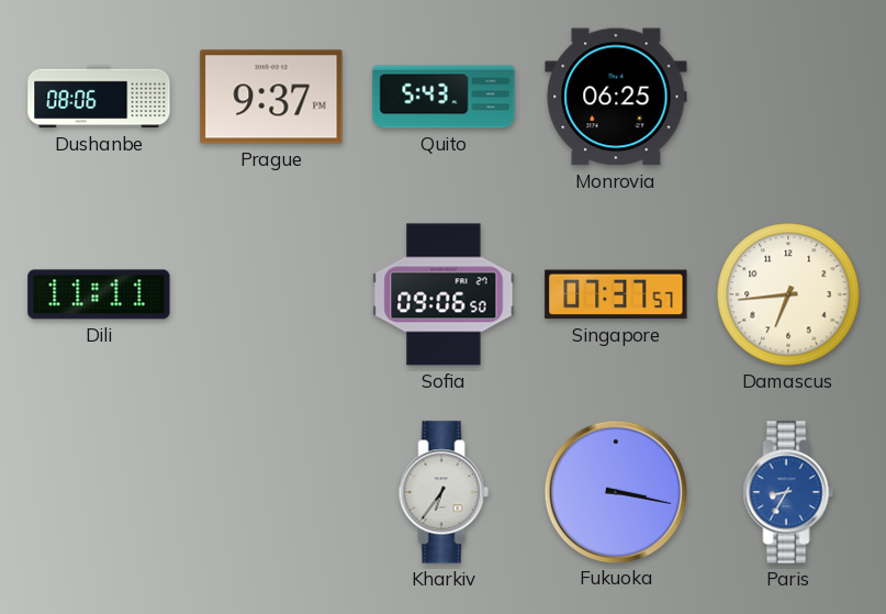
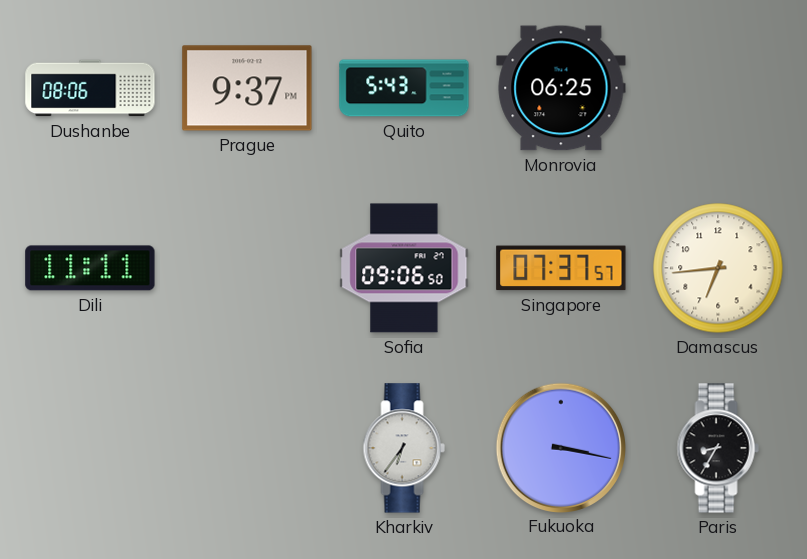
Paris dial: blue -> black (718, 448)
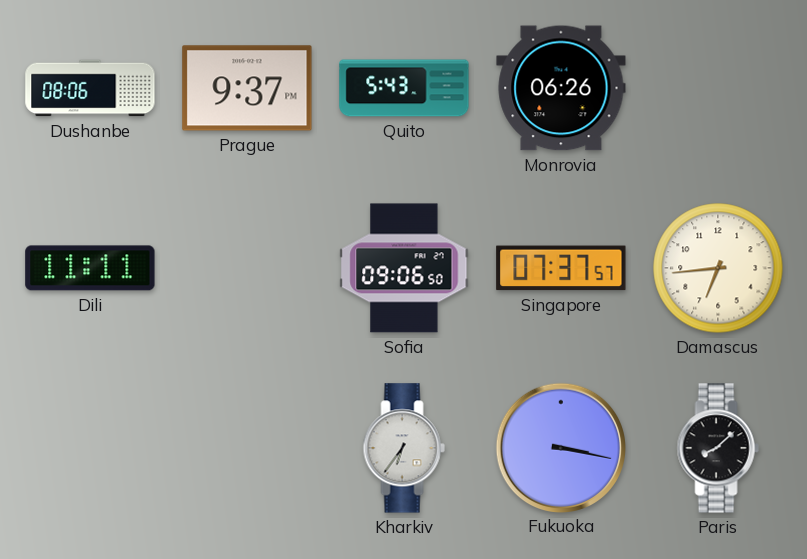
Monrovia: 06:25 -> 06:26 (561, 88)
Paris: 8:35 -> 8:08 (718, 448)
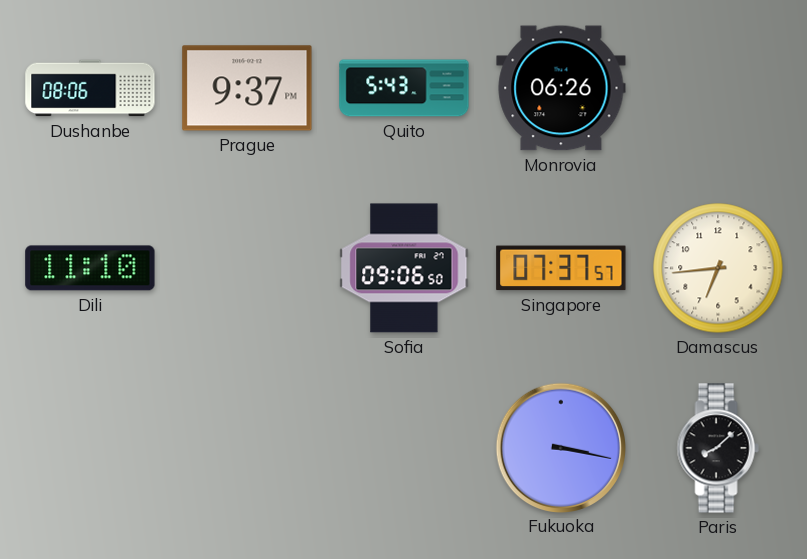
Dili: 11:11 -> 11:10 (90, 268)
Kharkiv: 6:36 -> none (404, 448)
